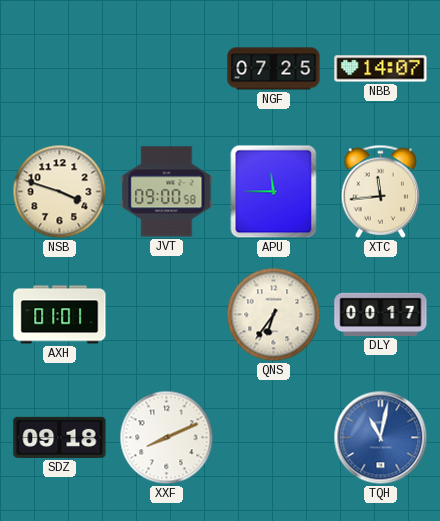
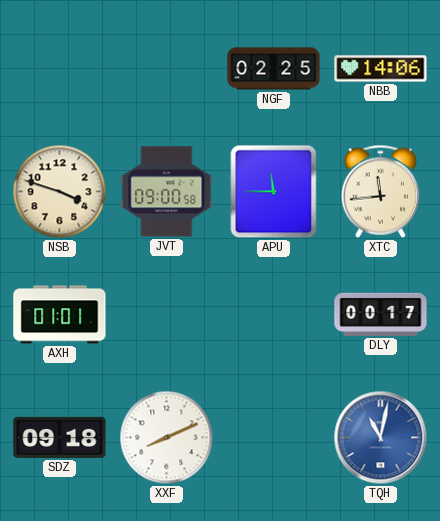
NGF: 07:25 -> 02:25 (274, 69)
NBB: 14:07 -> 14:06 (381, 69)
QNS: 6:36 -> none (274, 315)
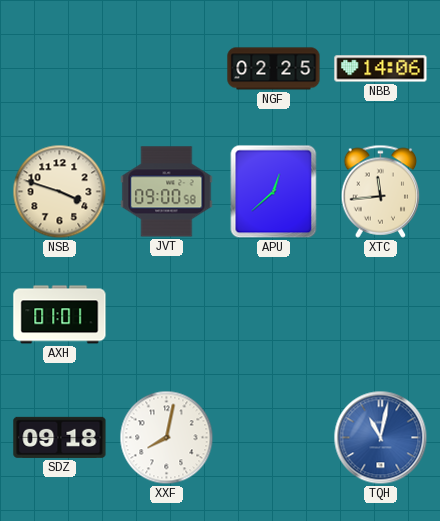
APU: 11:45 -> 12:38 (274, 192)
DLY: 00:17 -> none (381, 314)
XXF: 8:11 -> 8:02 (167, 438)
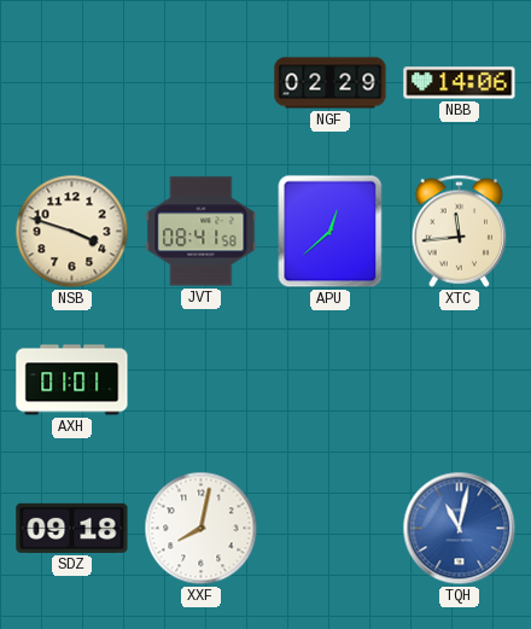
NGF: 02:25 -> 02:29 (331, 83)
JVT: 09:00 -> 08:41 (202, 232)
